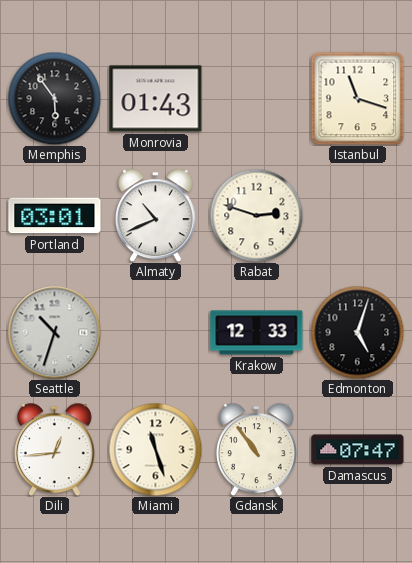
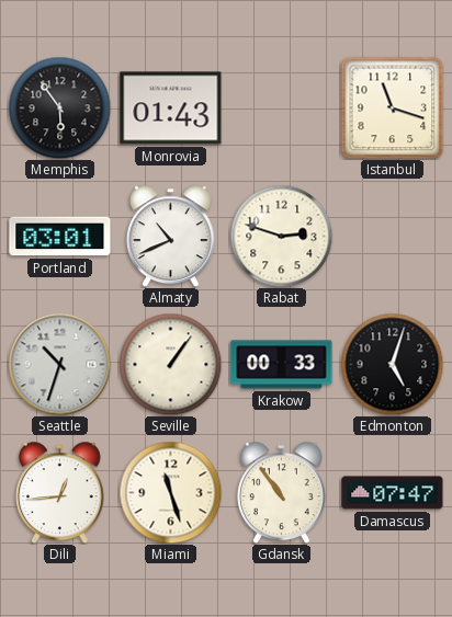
Seville: none -> 1:06 (170, 364)
Krakow: 12:33 -> 00:33 (282, 365)
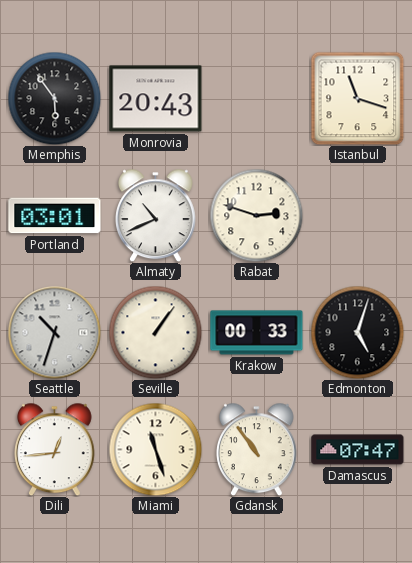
Monrovia: 01:43 -> 20:43 (156, 99)
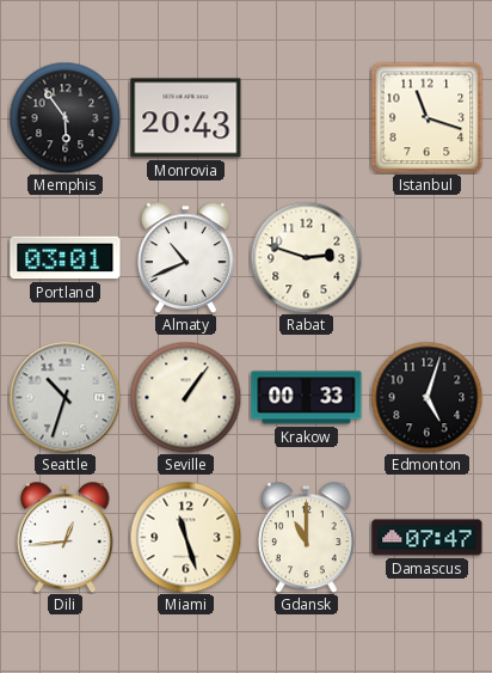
Gdansk: 10:54 -> 11:00 (306, 537)
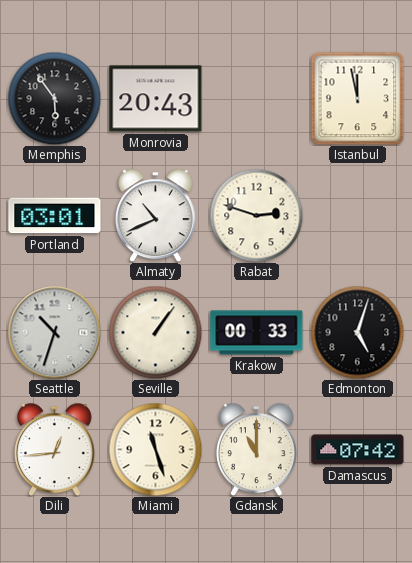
Istanbul: 11:18 -> 11:58 (357, 98)
Damascus: 07:47 -> 07:42 (358, 450)
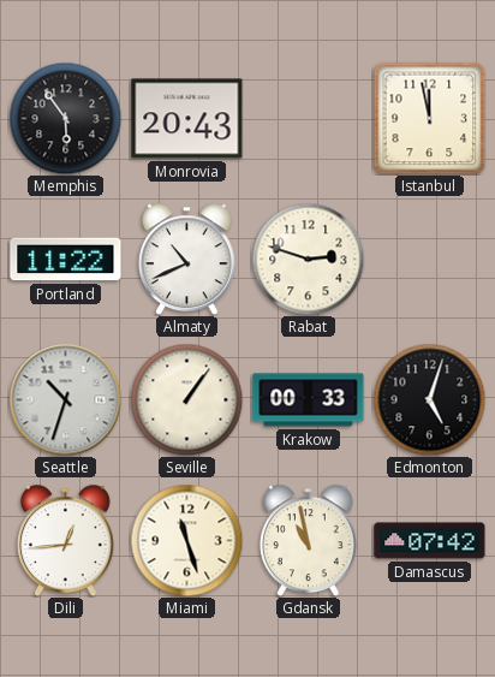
Portland: 03:01 -> 11:22 (66, 260)
Gdansk: 11:00 -> 10:58 (308, 540)
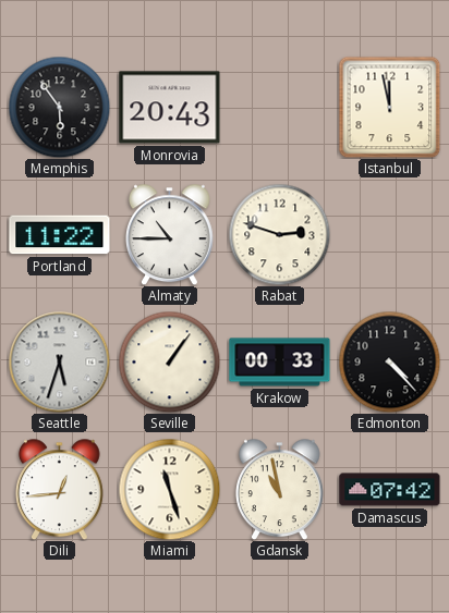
Almaty: 10:41 -> 10:45 (169, 234)
Seattle: 10:33 -> 5:33 (59, 361)
Edmonton: 5:03 -> 4:23 (389, 361)
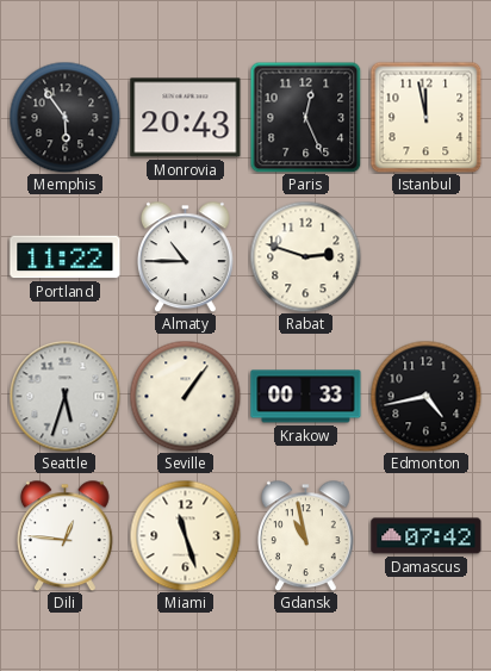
Paris: none -> 12:26 (305, 117)
Edmonton: 4:23 -> 4:43 (425, 396)
Dili: 12:44 -> 12:46 (64, 535)
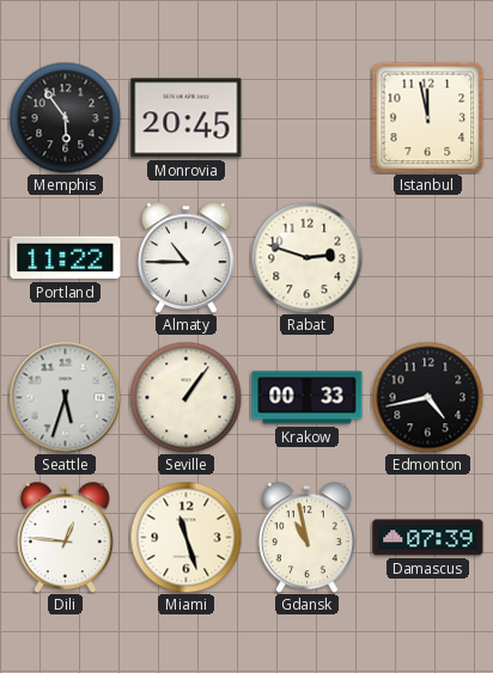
Monrovia: 20:43 -> 20:45 (187, 118)
Paris: 12:26 -> none (305, 117)
Damascus: 07:42 -> 07:39 (428, 538)
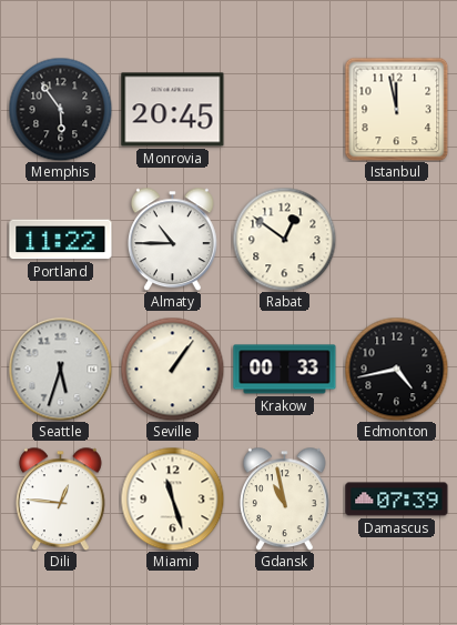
Rabat: 2:48 -> 12:51 (284, 239)
